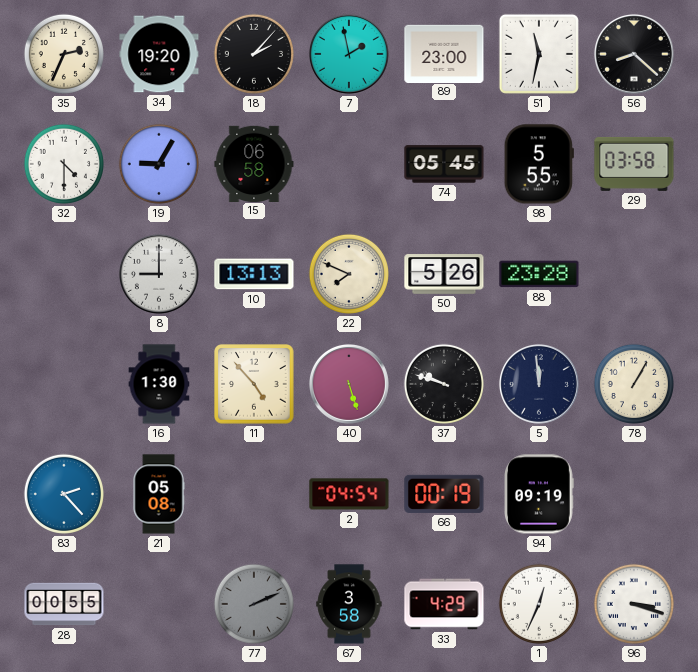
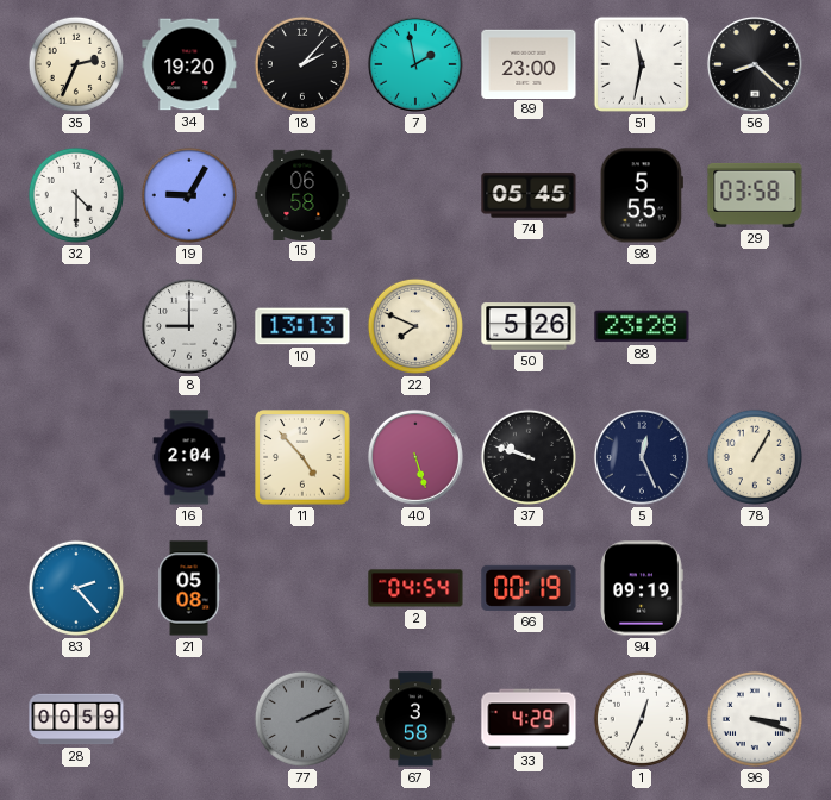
16: 1:30 -> 2:04 (189, 457)
5: 11:59 -> 12:26 (642, 457)
28: 00:55 -> 00:59 (76, 719)
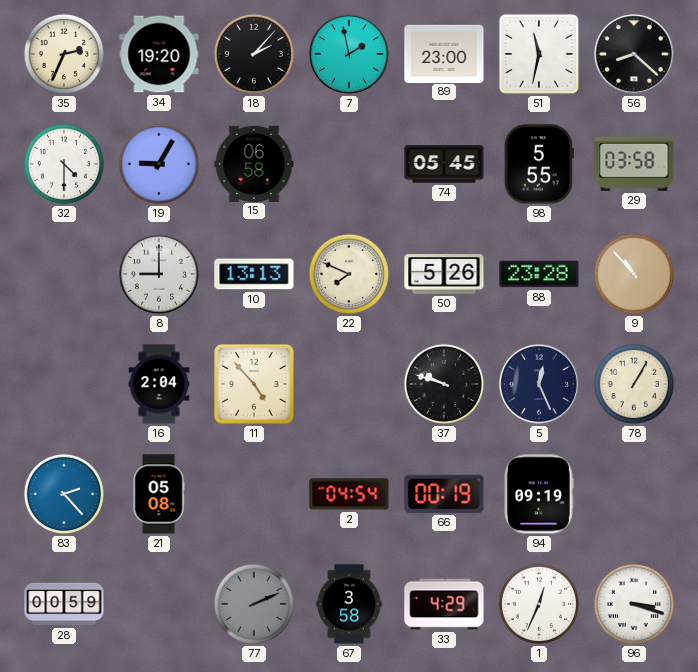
9: none -> 10:53 (634, 274)
40: 5:27 -> none (415, 457)
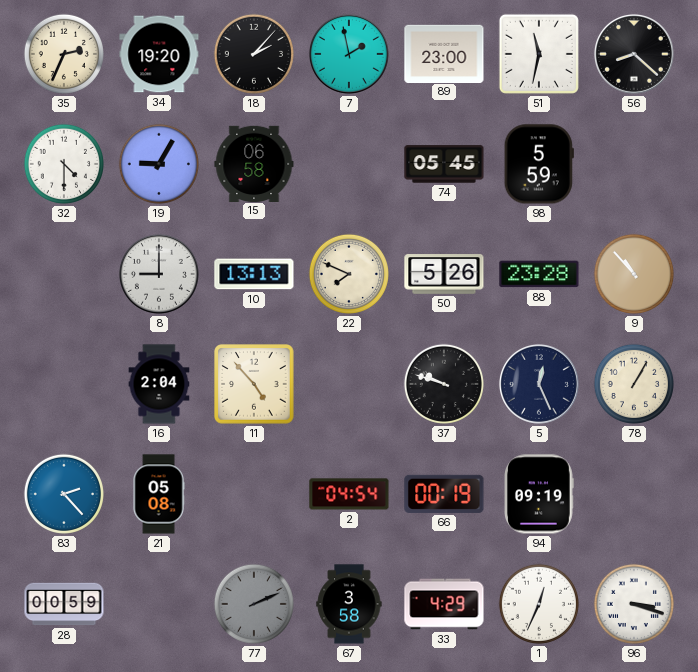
98: 5:55 -> 5:59 (539, 164)
29: 03:58 -> none (634, 164)
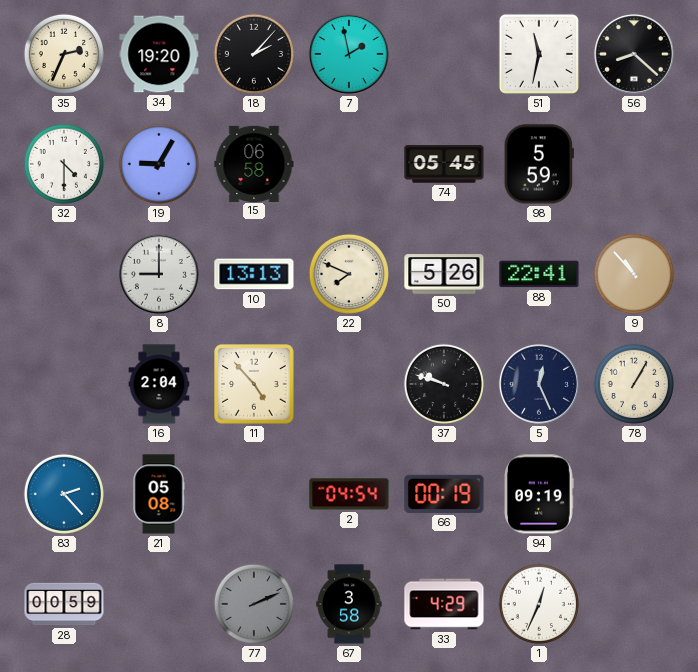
89: 23:00 -> none (444, 53)
88: 23:28 -> 22:41 (539, 274)
96: 3:18 -> none (634, 604)
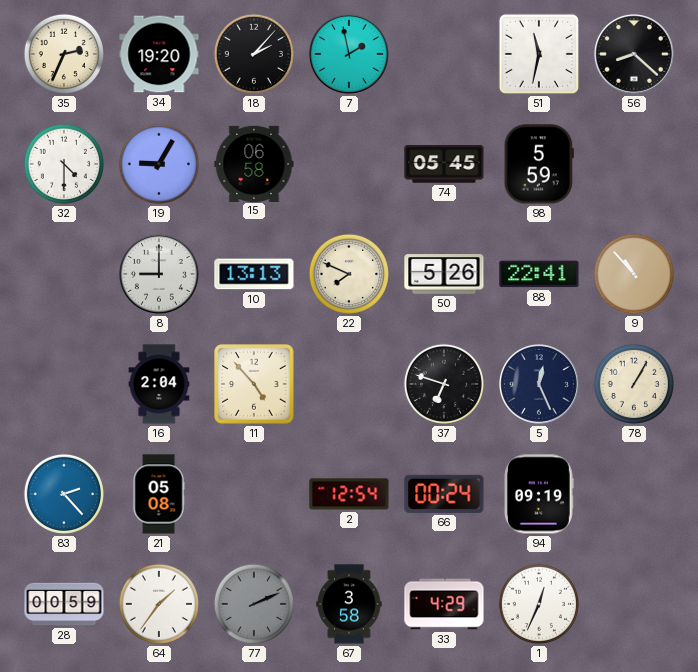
37: 9:48 -> 6:48 (444, 384)
2: 04:54 -> 12:54 (349, 494)
66: 00:19 -> 00:24 (444, 494)
64: none -> 1:36 (159, 604)
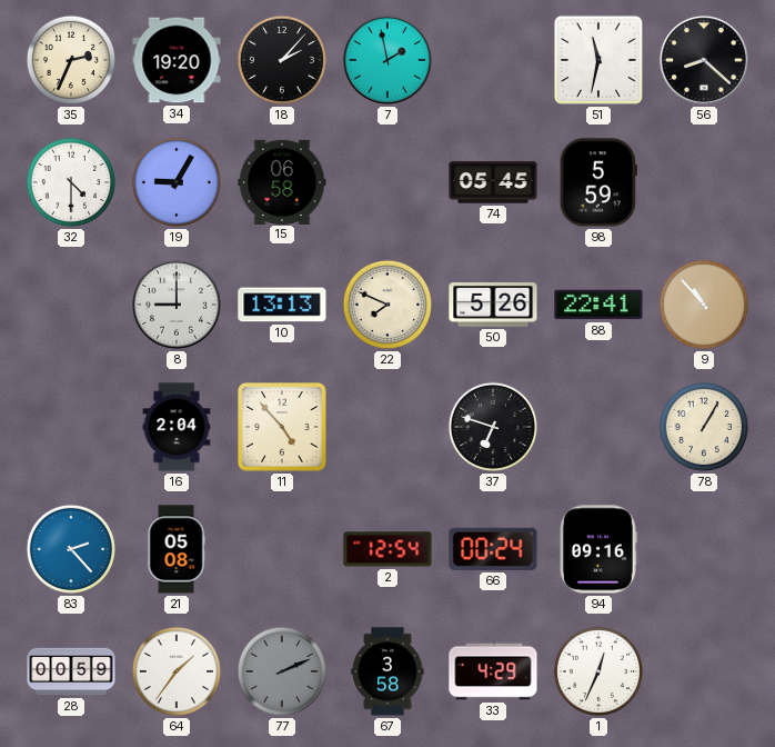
5: 12:26 -> none (539, 384)
94: 09:19 -> 09:16 (598, 549)
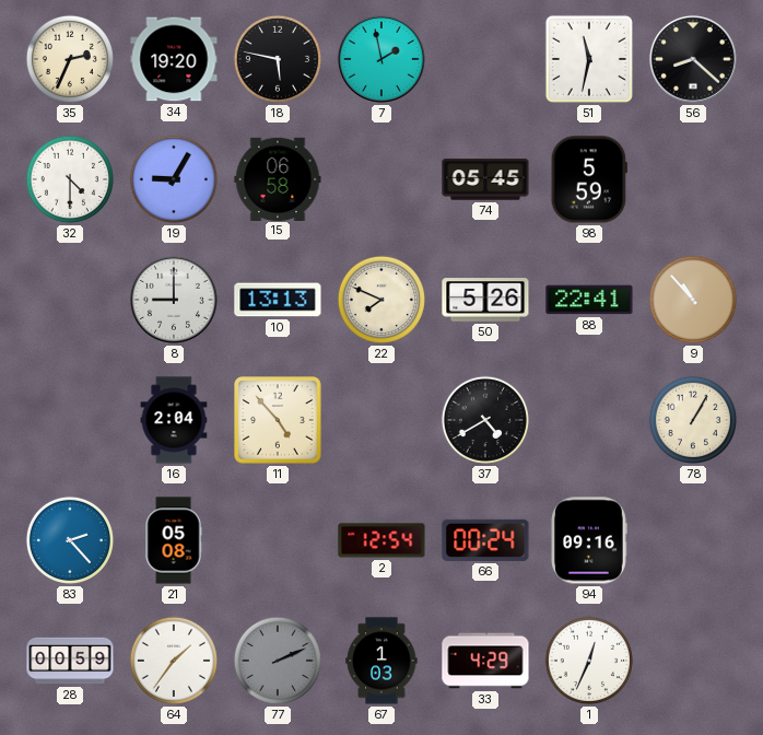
18: 2:07 -> 5:47 (278, 59)
37: 6:48 -> 4:40 (485, 420)
67: 3:58 -> 1:03 (381, 661)
